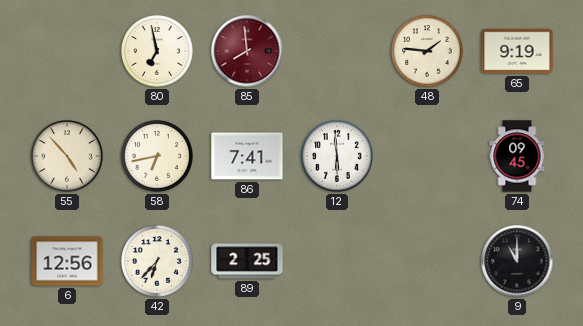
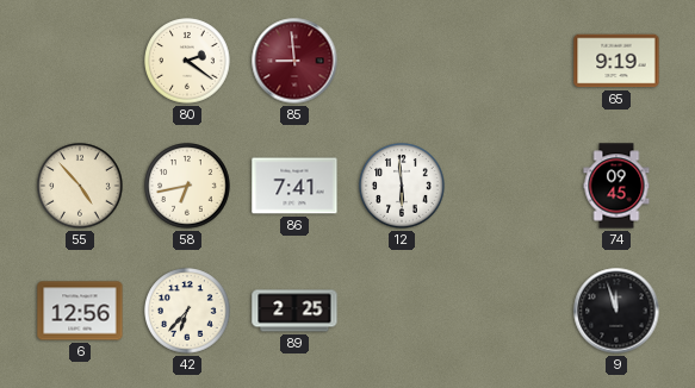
80: 6:58 -> 2:21 (187, 61)
85: 7:59 -> 8:59 (294, 61)
48: 1:46 -> none (427, 51)
9: 11:00 -> 11:57 (616, 311)
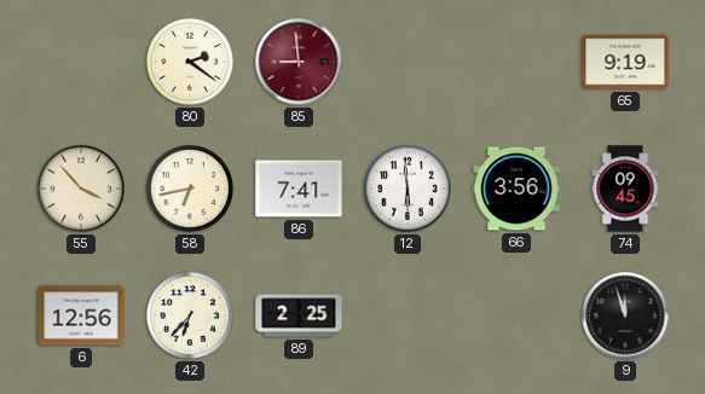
55: 4:53 -> 3:53 (81, 189)
66: none -> 3:56 (516, 189)
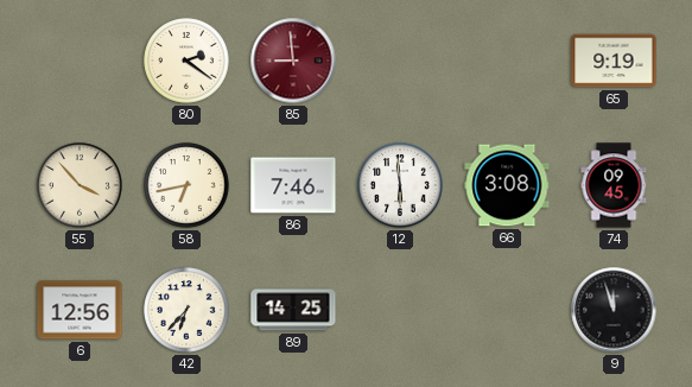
86: 7:41 -> 7:46 (293, 185)
66: 3:56 -> 3:08 (507, 185)
89: 2:25 -> 14:25 (293, 310)
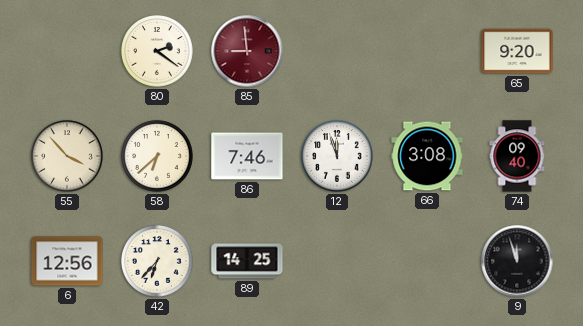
65: 9:19 -> 9:20 (517, 51)
58: 6:43 -> 6:38 (157, 156)
12: 5:59 -> 11:57 (337, 156)
74: 09:45 -> 09:40 (517, 156)
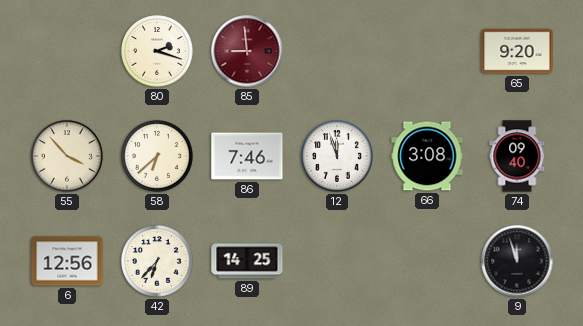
80: 2:21 -> 2:18 (157, 51)
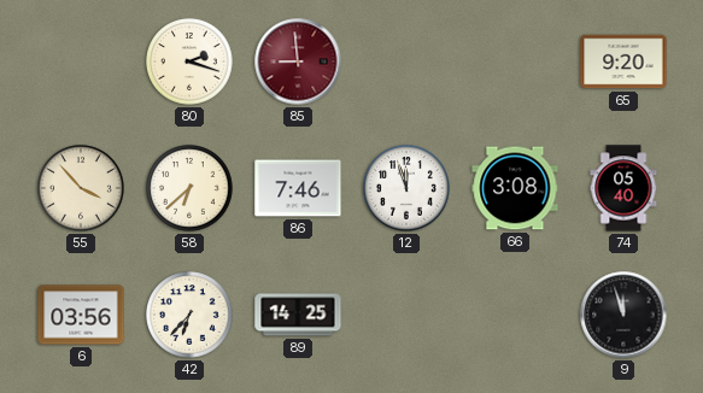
74: 09:40 -> 05:40 (623, 188)
6: 12:56 -> 03:56 (81, 315)
